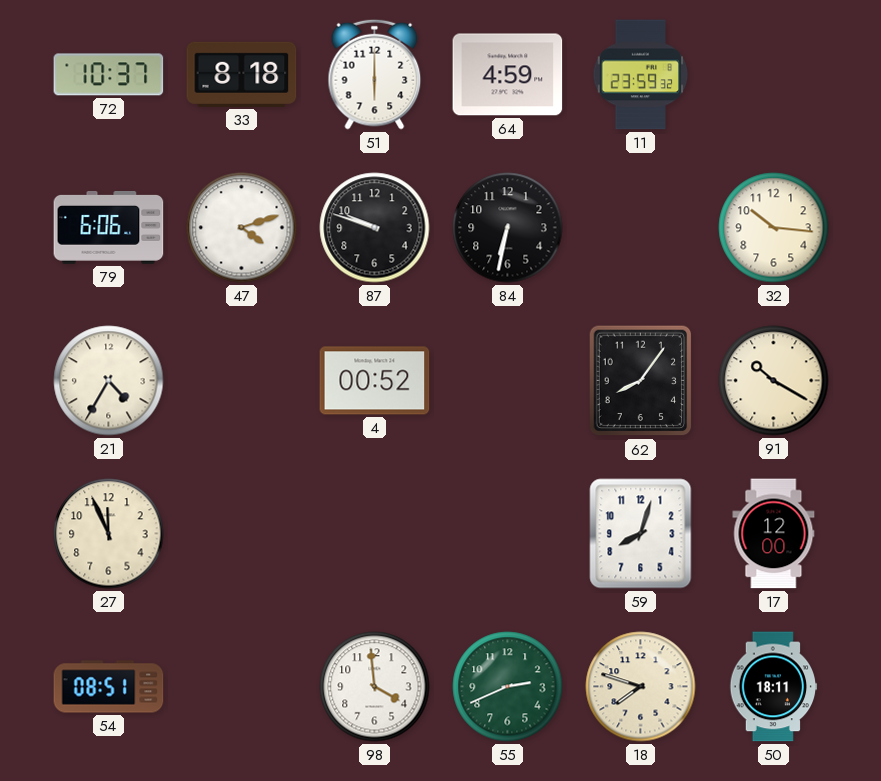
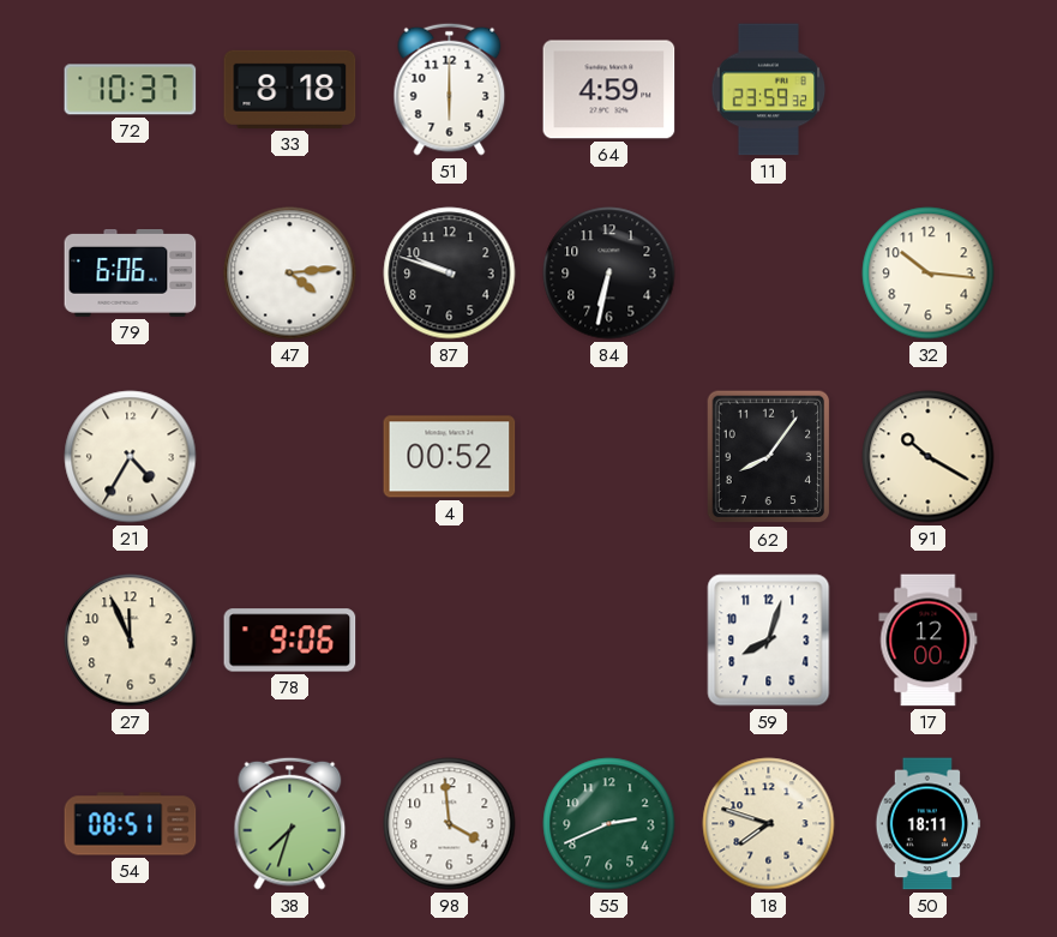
47: 4:12 -> 4:14 (290, 274)
78: none -> 9:06 (290, 641)
38: none -> 7:33 (290, 823)
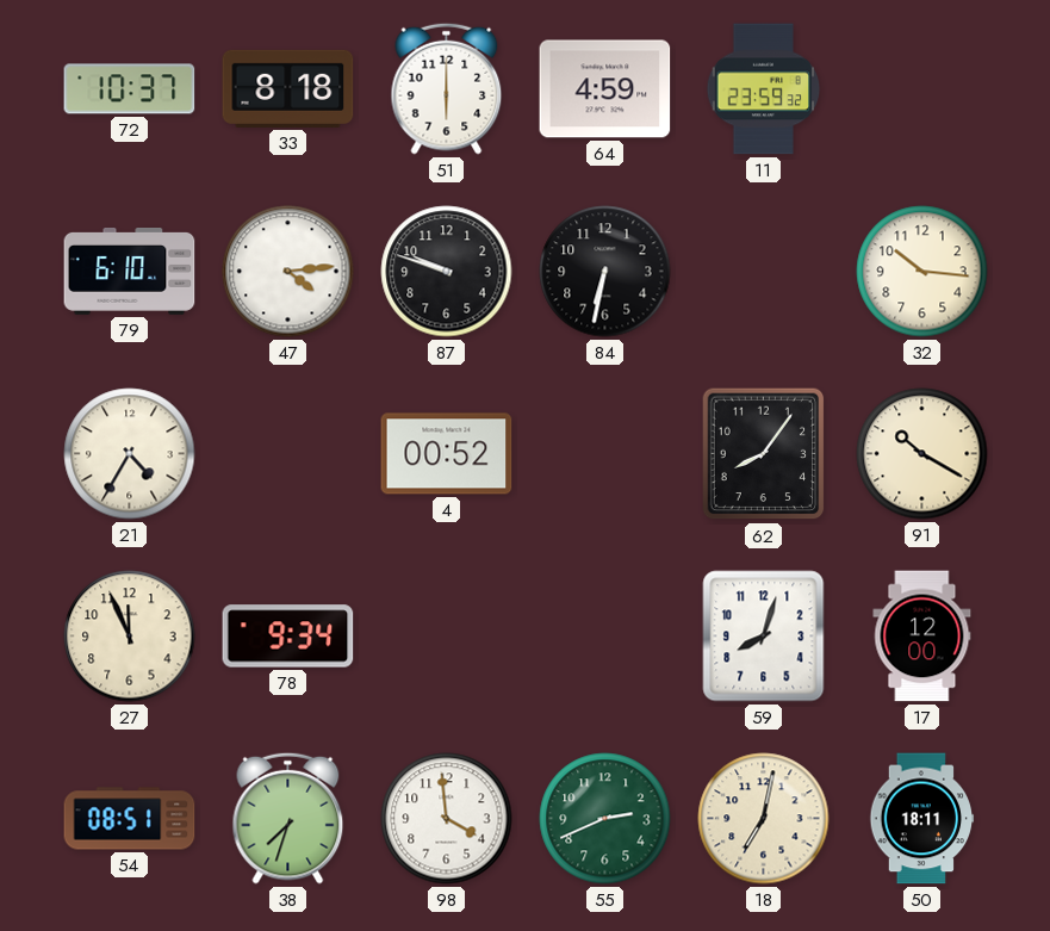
79: 6:06 -> 6:10 (130, 272)
78: 9:06 -> 9:34 (288, 637)
18: 7:48 -> 7:02 (764, 819)
